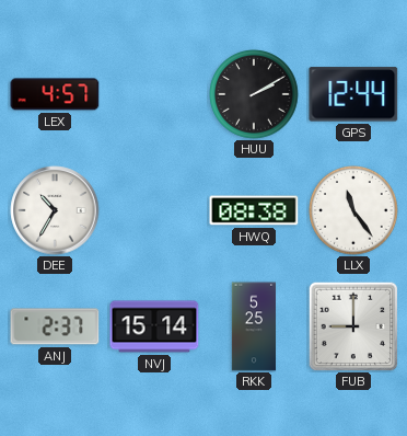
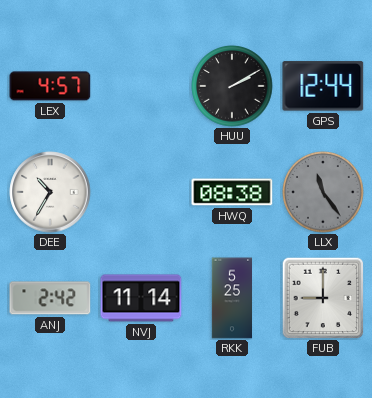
LLX dial: white -> grey (323, 192)
ANJ: 2:37 -> 2:42 (50, 298)
NVJ: 15:14 -> 11:14 (141, 298)
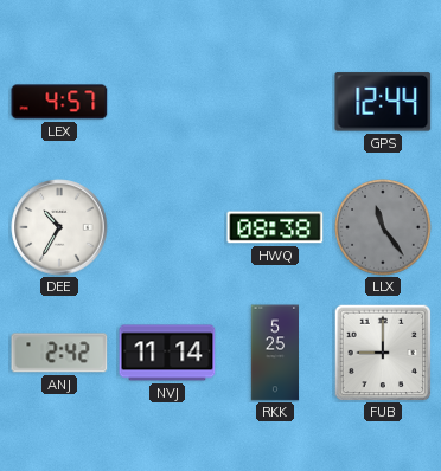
HUU: 2:10 -> none (232, 86)
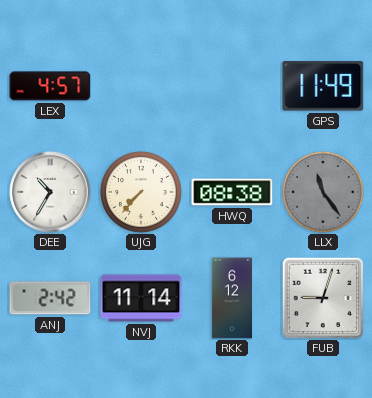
GPS: 12:44 -> 11:49 (323, 86)
UJG: none -> 7:37 (141, 192)
RKK: 5:25 -> 6:12 (232, 298)
FUB: 9:00 -> 9:03 (323, 298)
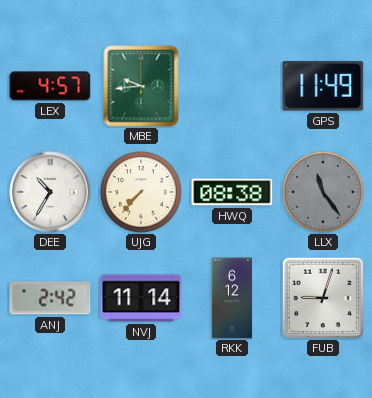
MBE: none -> 9:44 (141, 86)
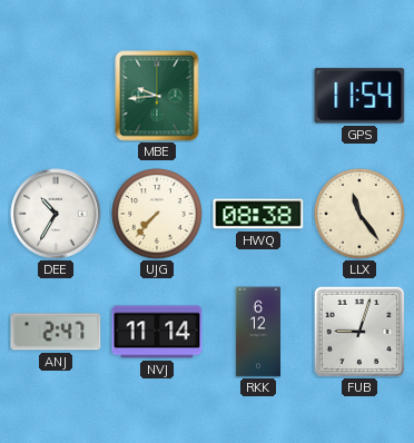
LEX: 4:57 -> none (50, 86)
GPS: 11:49 -> 11:54 (359, 96)
LLX dial: grey -> cream (359, 214)
ANJ: 2:42 -> 2:47 (56, 332)
